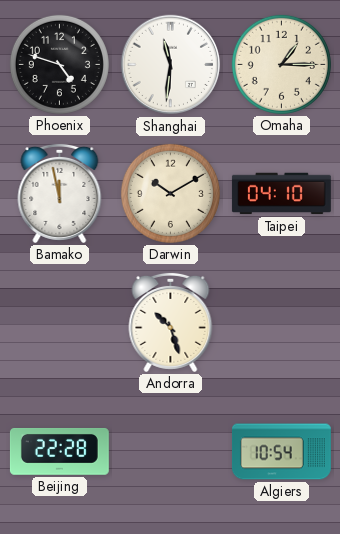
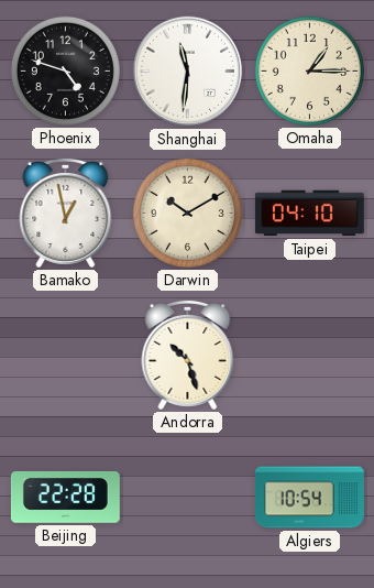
Bamako: 11:58 -> 12:58 (66, 213)
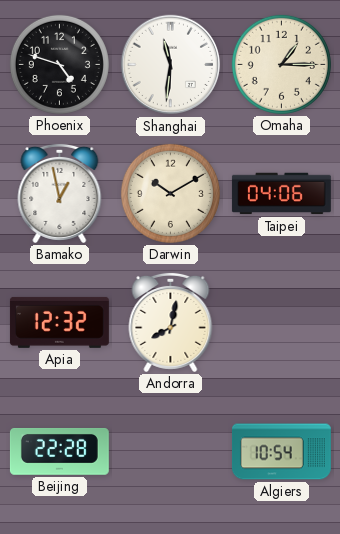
Taipei: 04:10 -> 04:06 (281, 194)
Apia: none -> 12:32 (59, 322)
Andorra: 10:27 -> 8:02 (171, 322)
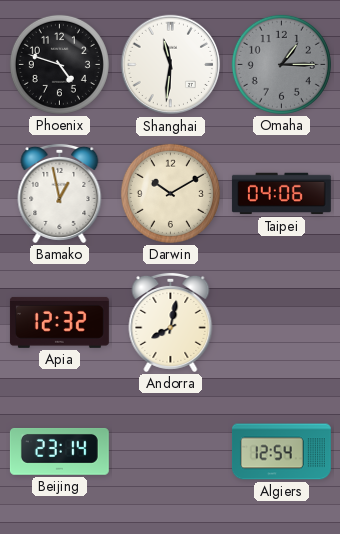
Omaha dial: cream -> grey (281, 64)
Beijing: 22:28 -> 23:14 (59, 451)
Algiers: 10:54 -> 12:54 (281, 452)
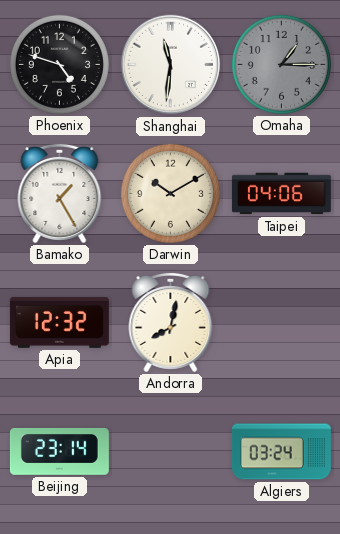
Bamako: 12:58 -> 1:25 (60, 193)
Algiers: 12:54 -> 03:24 (281, 452)
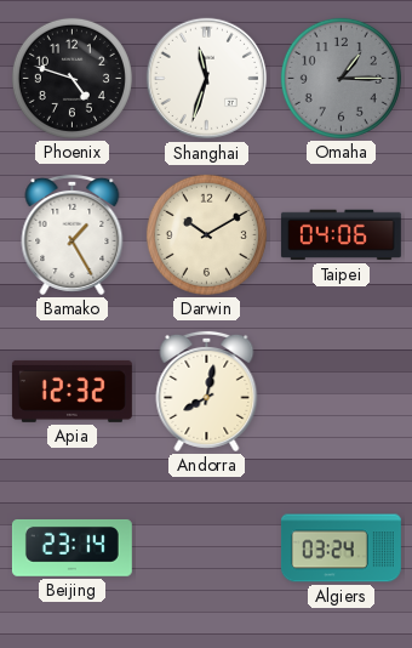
Shanghai: 11:31 -> 11:33 (207, 79)
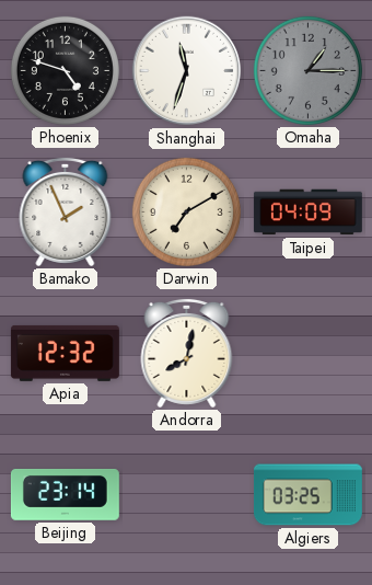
Bamako: 1:25 -> 1:56 (66, 211)
Darwin: 10:10 -> 7:10 (186, 211)
Taipei: 04:06 -> 04:09 (307, 213)
Algiers: 03:24 -> 03:25 (307, 495)
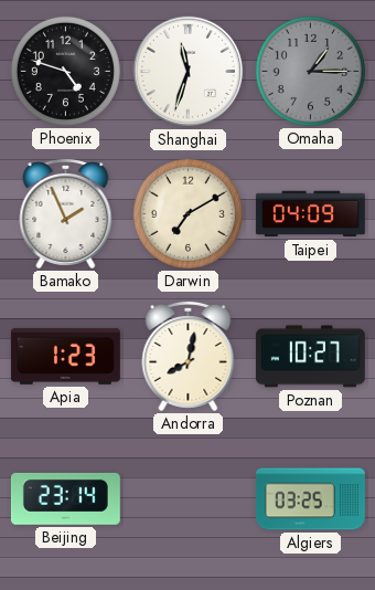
Apia: 12:32 -> 1:23 (65, 356)
Poznan: none -> 10:27 (310, 357)
